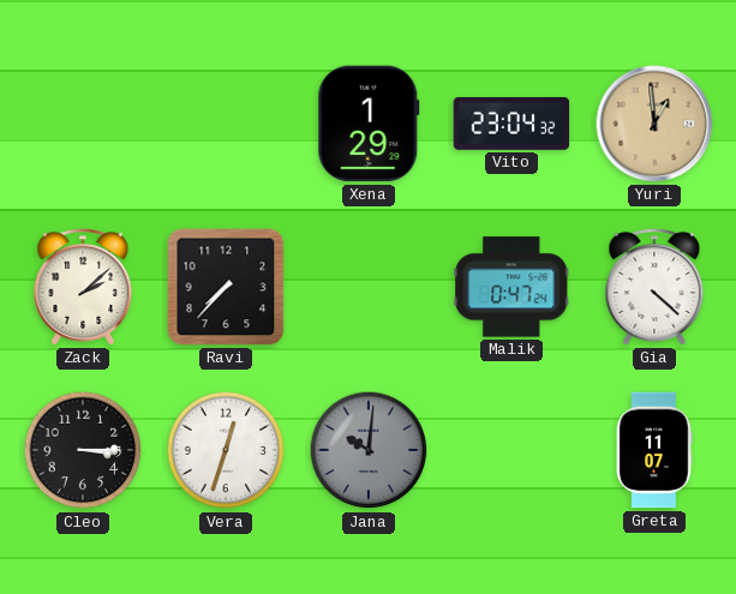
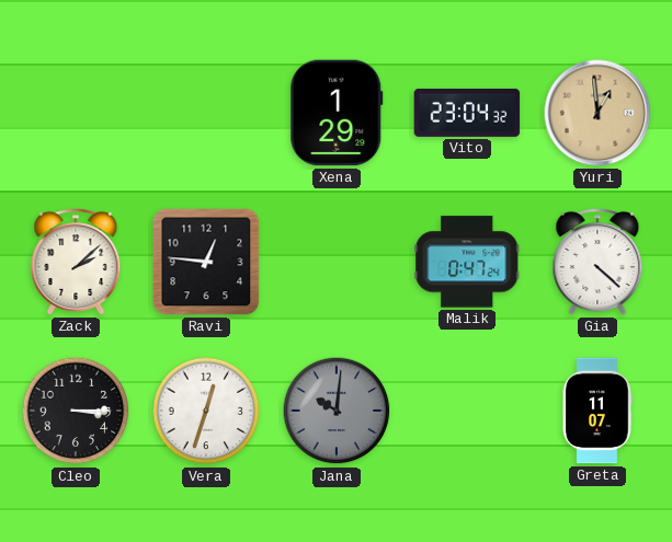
Ravi: 7:37 -> 12:46 (206, 262)
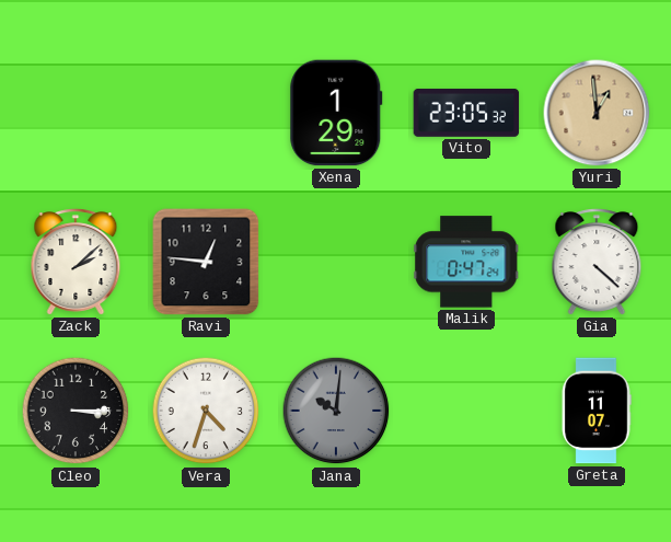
Vito: 23:04 -> 23:05 (466, 113)
Vera: 12:33 -> 4:33 (206, 411)
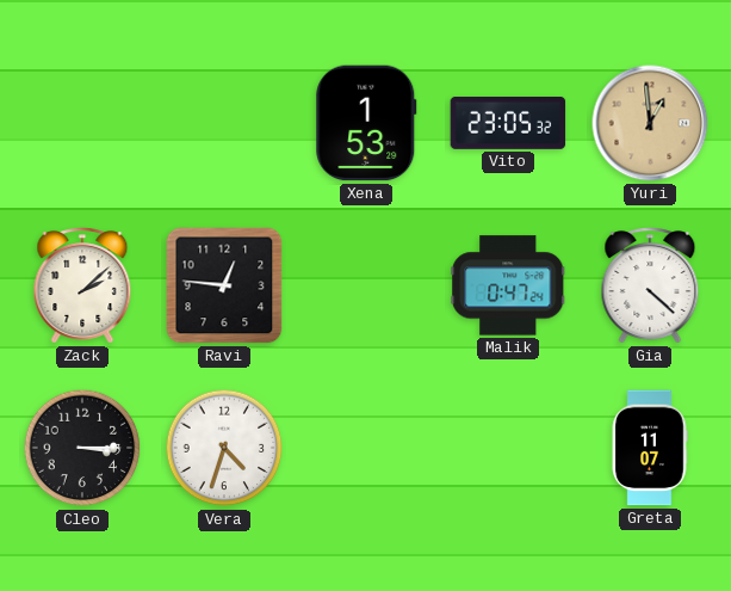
Xena: 1:29 -> 1:53 (366, 123)
Jana: 10:01 -> none (336, 411)
